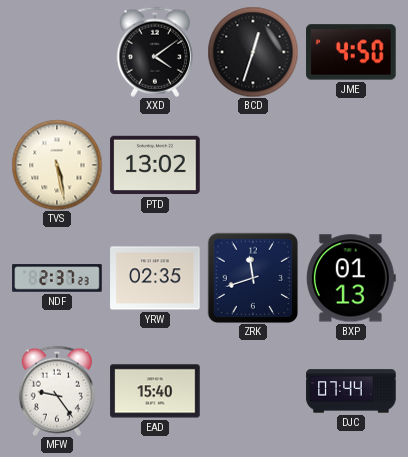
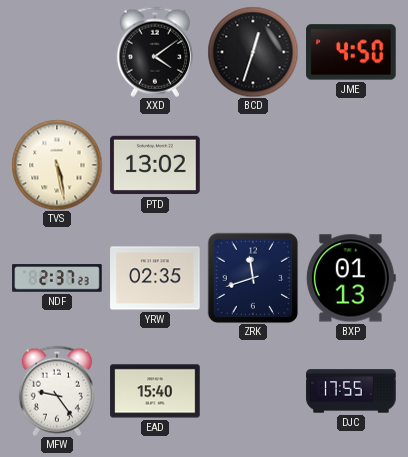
DJC: 07:44 -> 17:55 (351, 391)
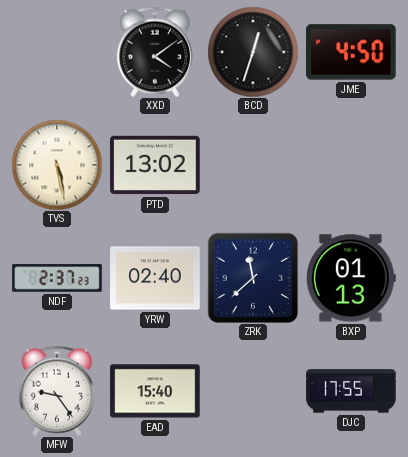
YRW: 02:35 -> 02:40 (155, 278)
ZRK: 11:42 -> 11:38 (253, 278)
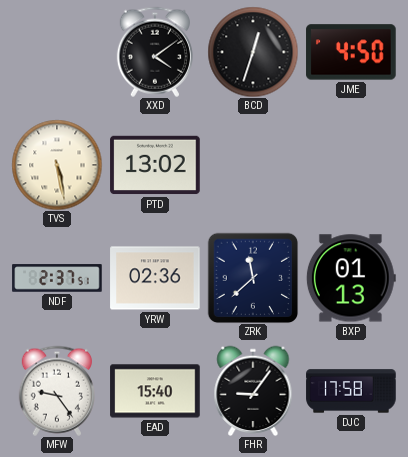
NDF: 2:37:23 -> 2:37:51 (57, 278)
YRW: 02:40 -> 02:36 (155, 278)
FHR: none -> 9:06 (253, 391)
DJC: 17:55 -> 17:58 (351, 391)
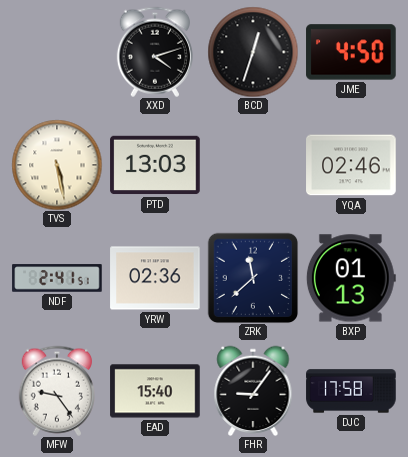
XXD: 4:09 -> 4:12 (155, 52)
PTD: 13:02 -> 13:03 (155, 165)
YQA: none -> 02:46 (351, 165)
NDF: 2:37 -> 2:41 (57, 278)
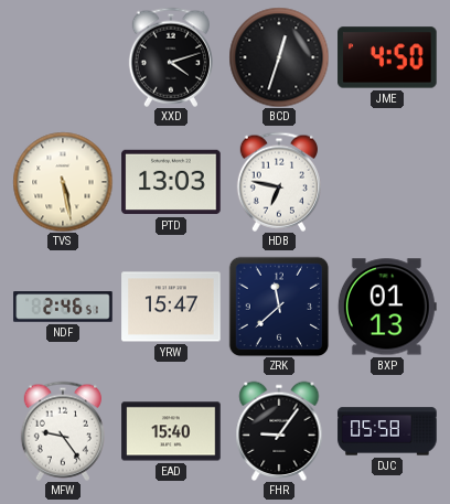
HDB: none -> 6:47 (279, 182)
YQA: 02:46 -> none (351, 165)
NDF: 2:41 -> 2:46 (63, 307)
YRW: 02:36 -> 15:47 (171, 307)
DJC: 17:58 -> 05:58 (387, 431)
